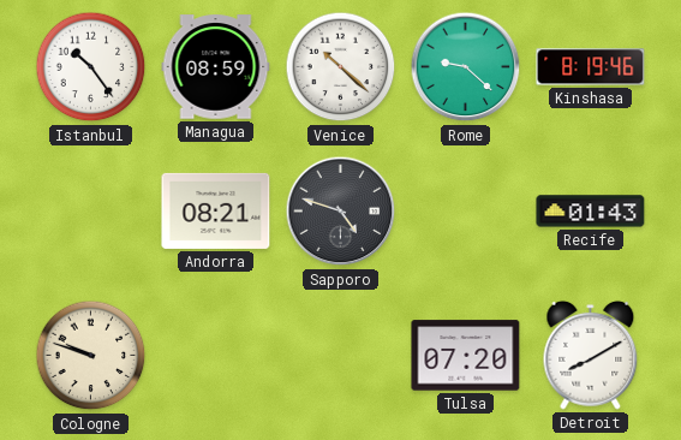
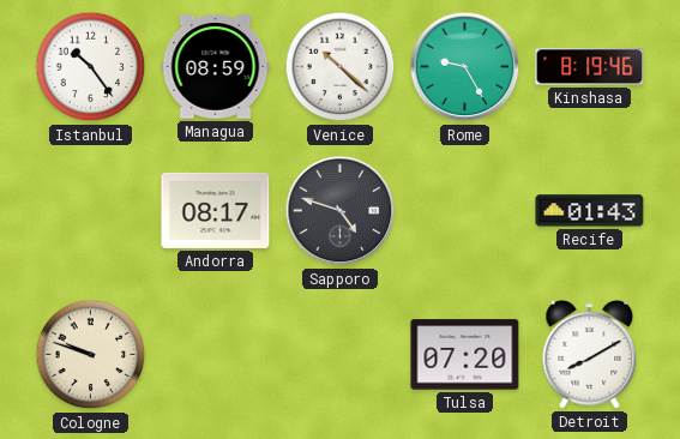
Rome: 9:22 -> 9:25 (465, 67)
Andorra: 08:21 -> 08:17 (216, 210)
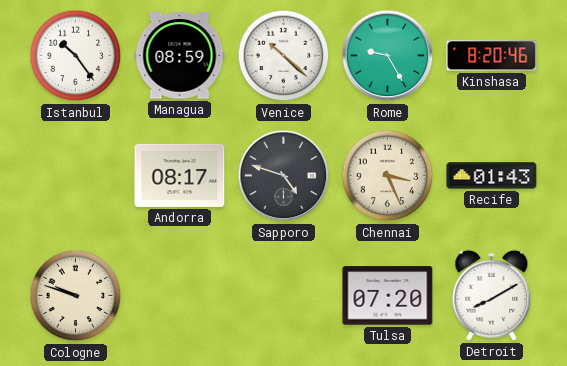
Kinshasa: 8:19 -> 8:20 (492, 56)
Chennai: none -> 3:26 (388, 176)
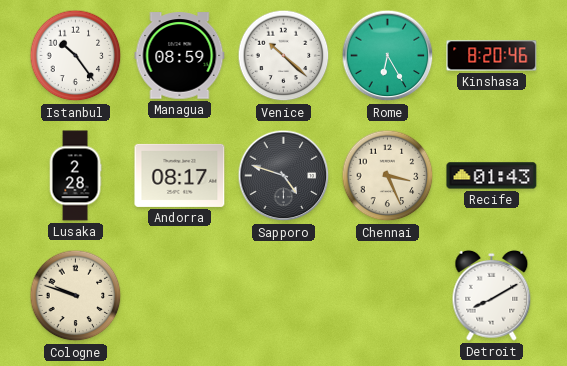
Rome: 9:25 -> 6:25 (388, 56)
Lusaka: none -> 2:28 (75, 176)
Tulsa: 07:20 -> none (388, 296)
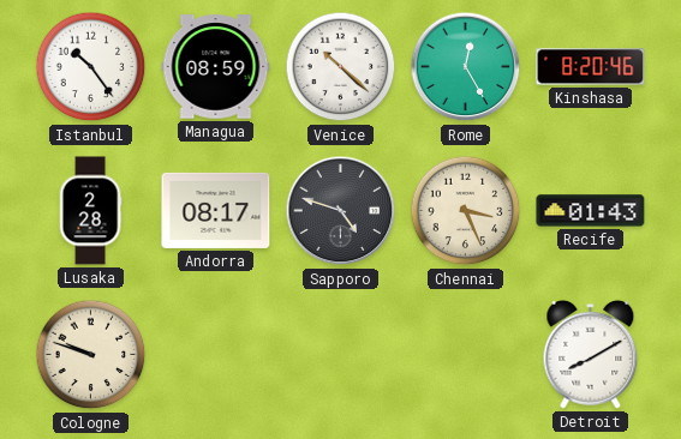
Rome: 6:25 -> 12:25 (466, 67)
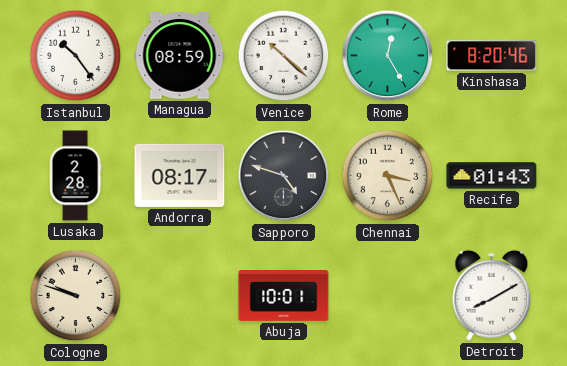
Abuja: none -> 10:01 (284, 296)
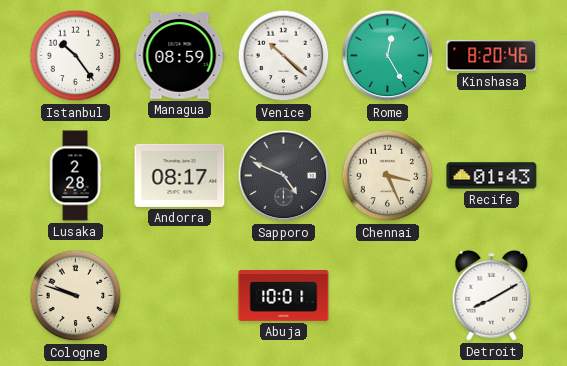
Sapporo: 4:48 -> 4:49 (284, 176)
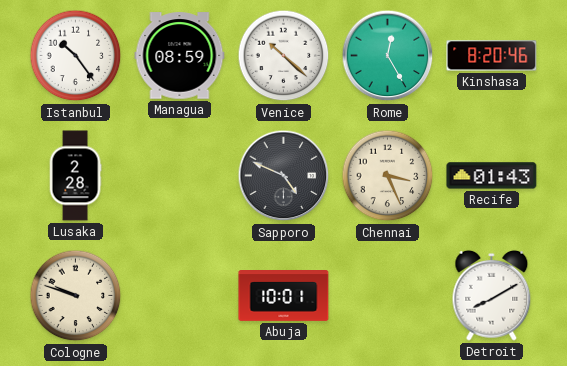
Andorra: 08:17 -> none (180, 175)
